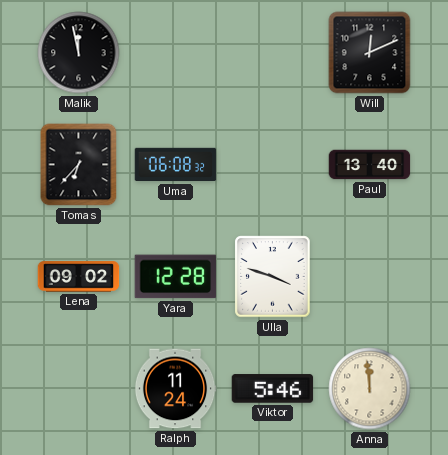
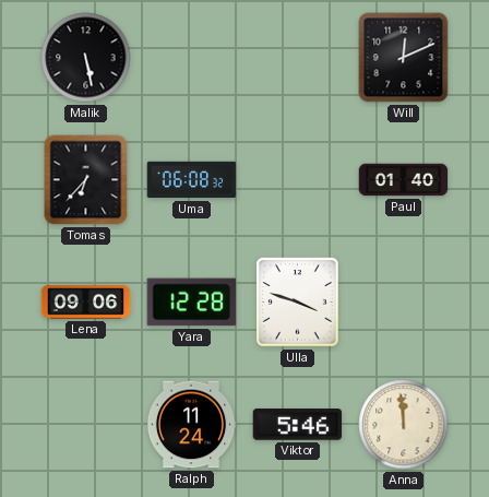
Malik: 11:58 -> 5:28 (86, 58)
Paul: 13:40 -> 01:40 (404, 180)
Lena: 09:02 -> 09:06 (86, 303)
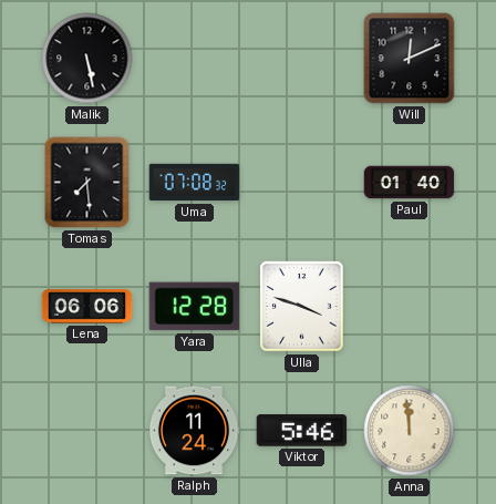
Tomas: 6:37 -> 7:29 (87, 183)
Uma: 06:08 -> 07:08 (195, 183)
Lena: 09:06 -> 06:06 (87, 307)
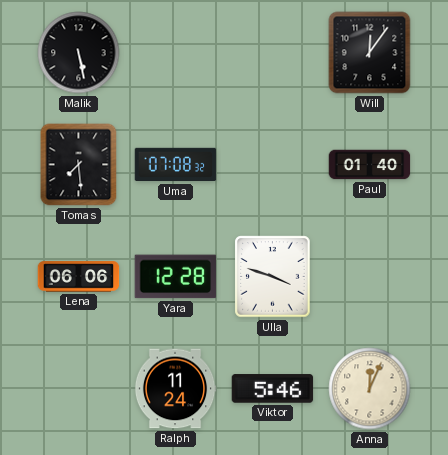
Will: 12:11 -> 12:06 (370, 53)
Anna: 11:59 -> 12:04 (370, 389)
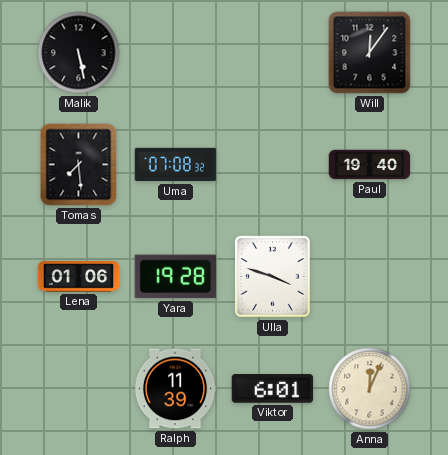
Paul: 01:40 -> 19:40 (370, 165)
Lena: 06:06 -> 01:06 (79, 277)
Yara: 12:28 -> 19:28 (176, 277)
Ralph: 11:24 -> 11:39 (175, 389)
Viktor: 5:46 -> 6:01 (273, 389)
